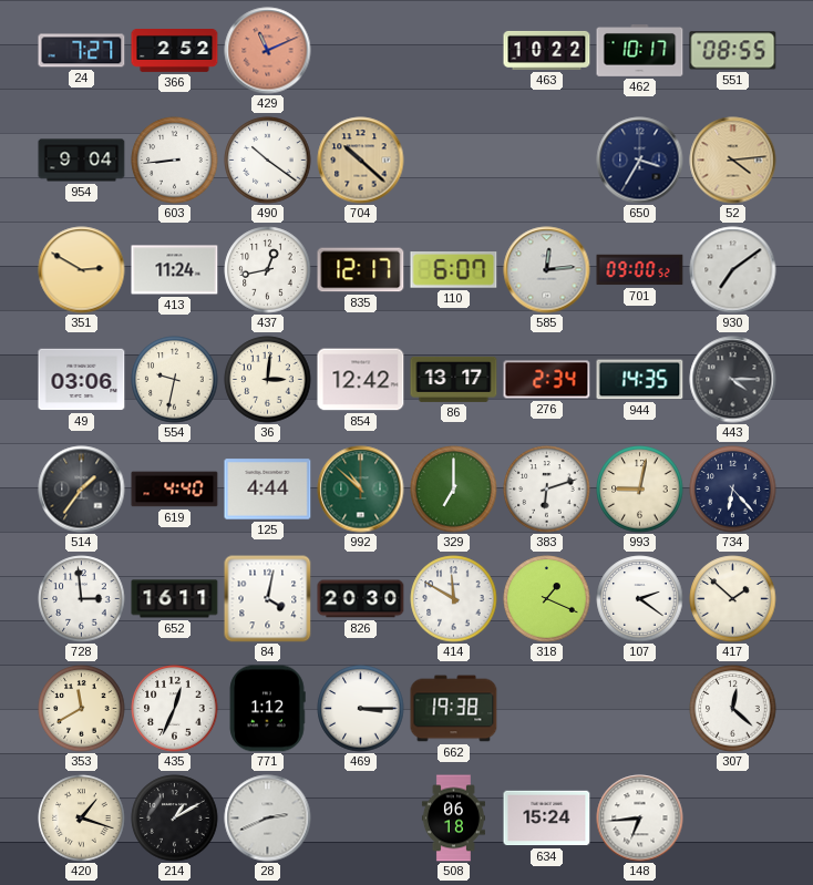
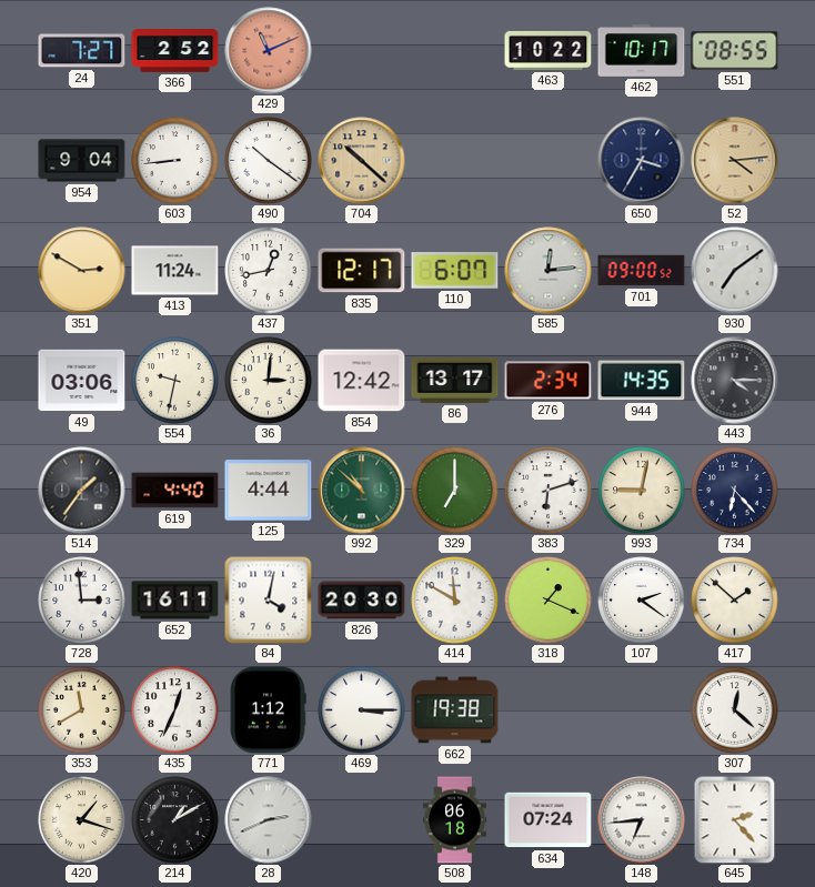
634: 15:24 -> 07:24 (549, 820)
645: none -> 2:23 (735, 820)
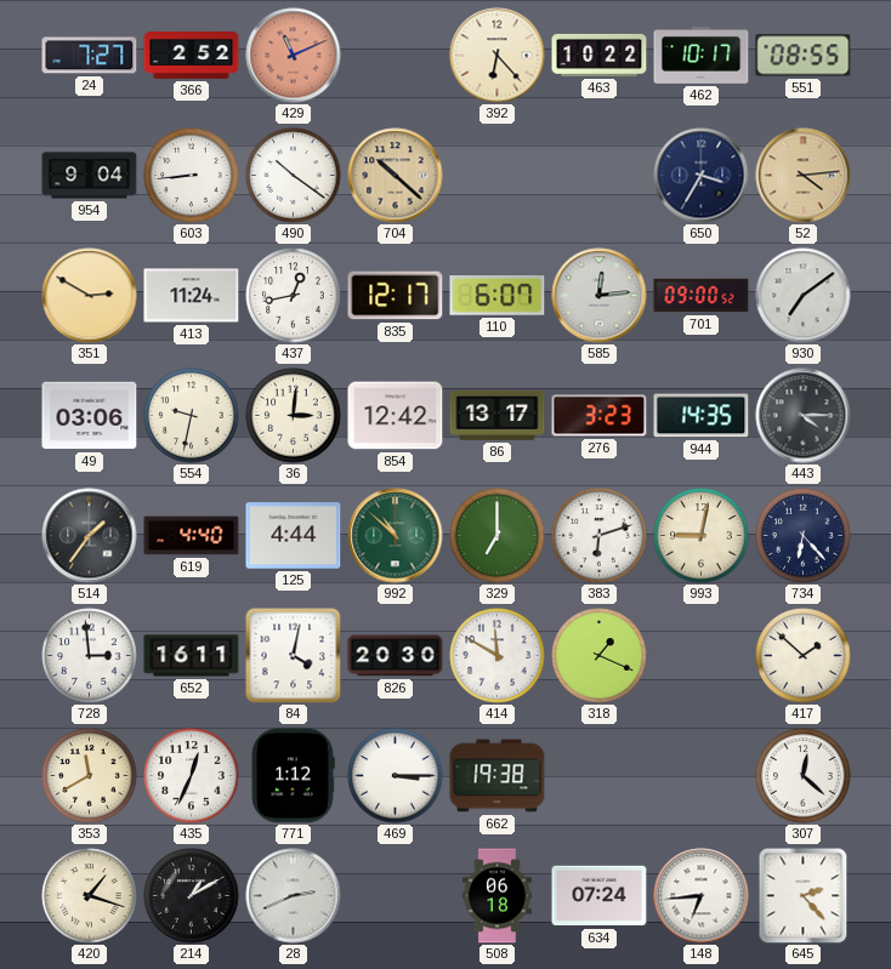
392: none -> 6:23 (498, 56)
276: 2:34 -> 3:23 (600, 416)
107: 2:21 -> none (642, 601)
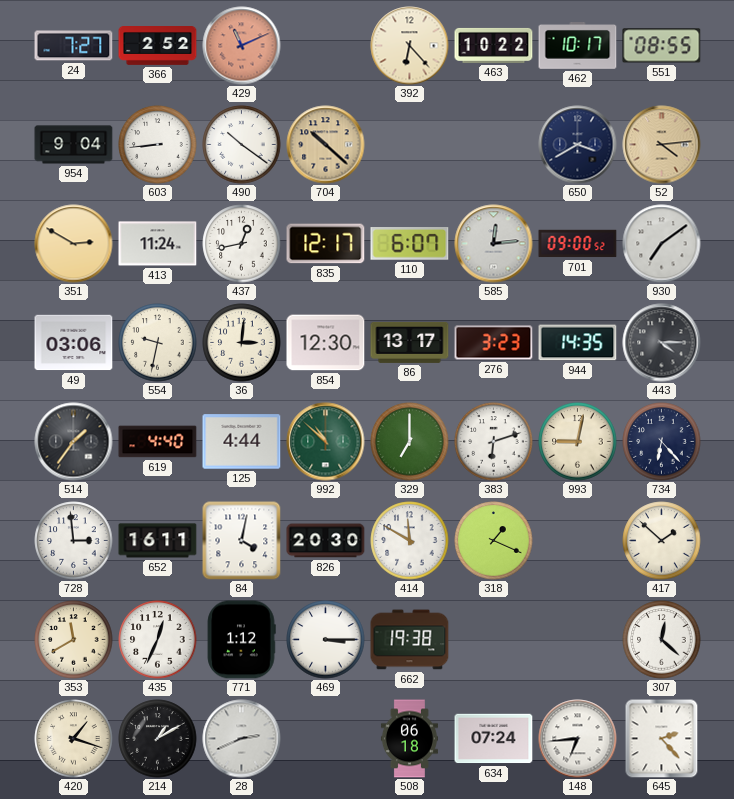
650: 3:35 -> 3:40 (578, 145)
854: 12:42 -> 12:30 (326, 343)
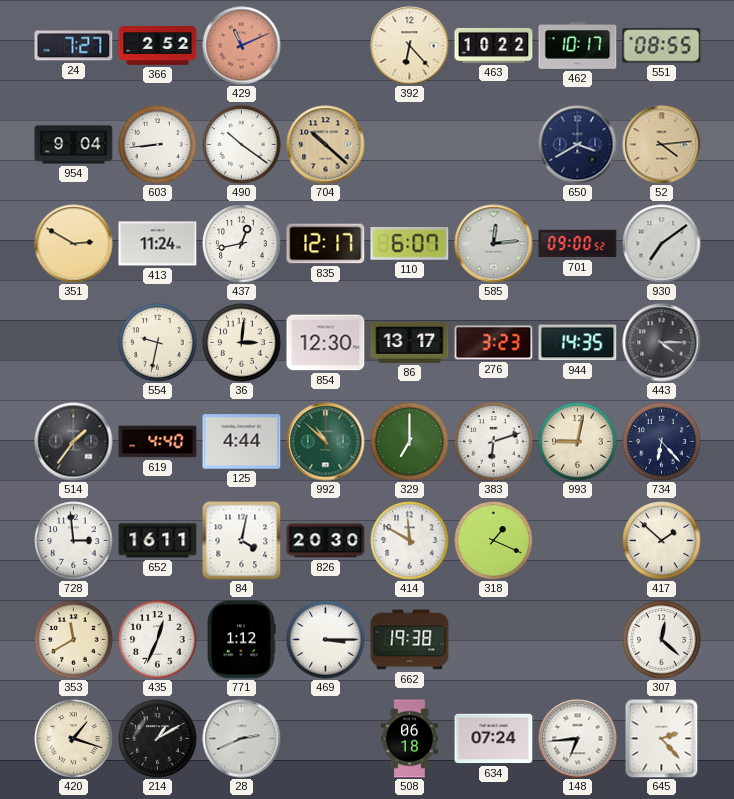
49: 03:06 -> none (74, 343)
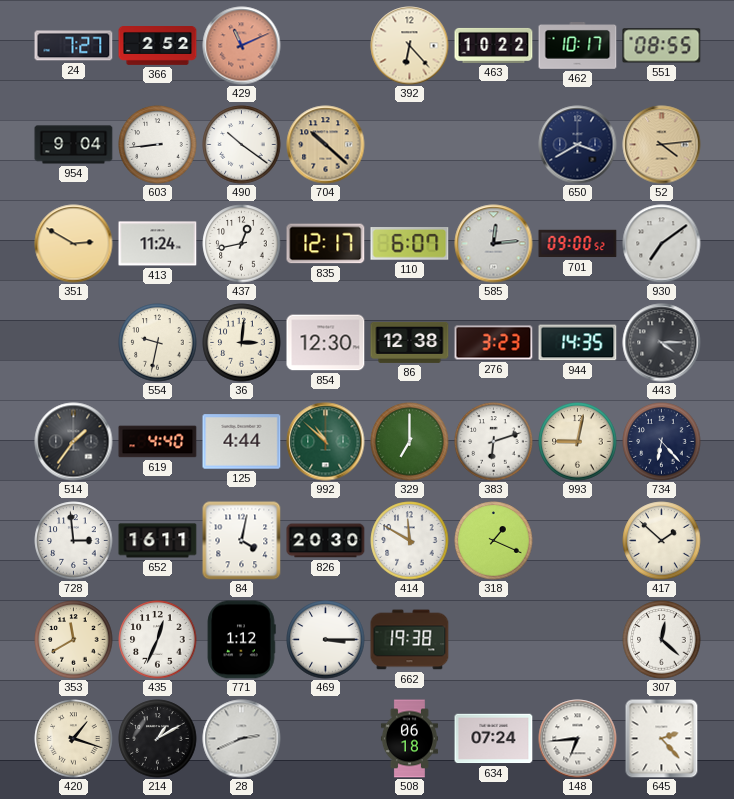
86: 13:17 -> 12:38 (410, 342)
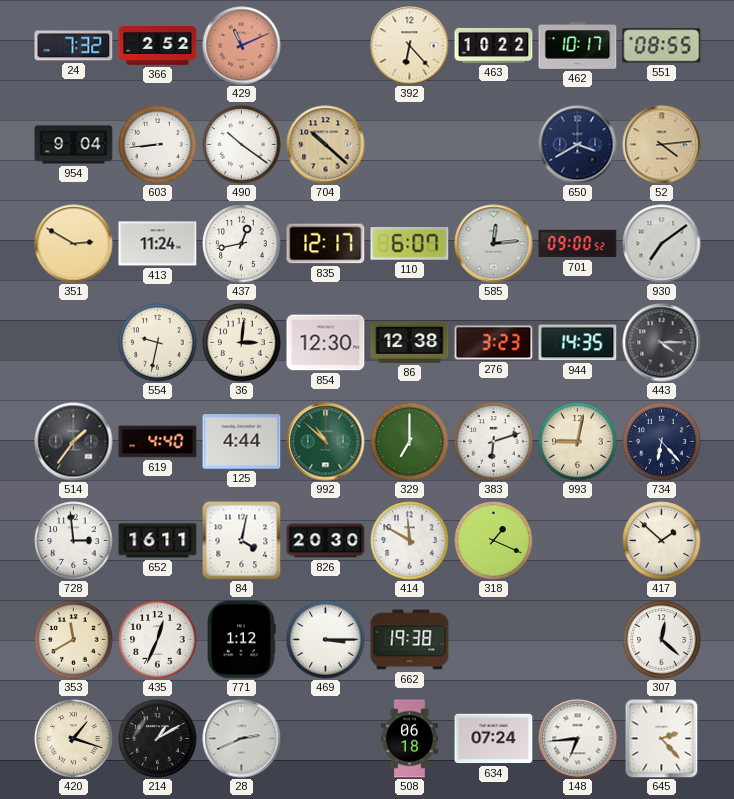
24: 7:27 -> 7:32 (74, 46)
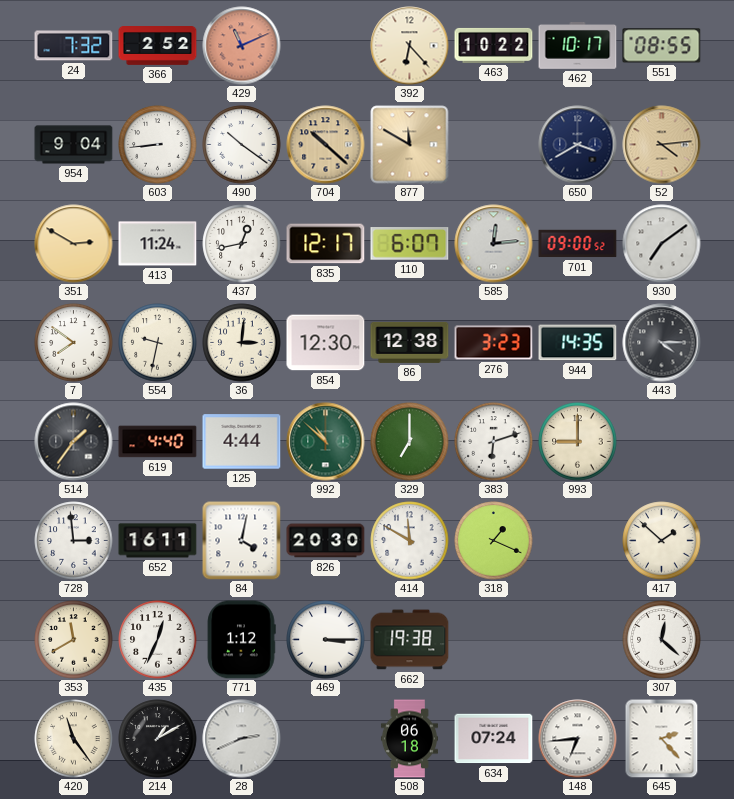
877: none -> 11:50 (410, 145)
7: none -> 7:51 (74, 343)
993: 9:02 -> 9:00 (578, 442)
734: 6:23 -> none (662, 442)
420: 1:18 -> 11:24 (74, 739)
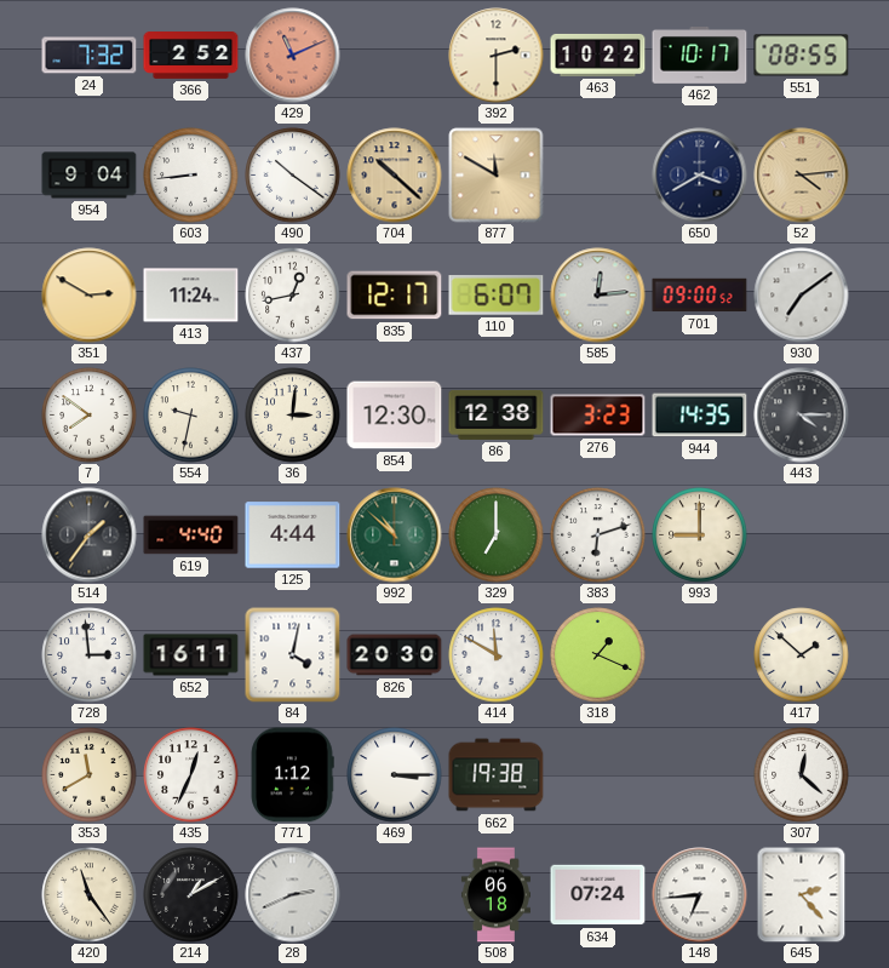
392: 6:23 -> 2:30 (497, 56)
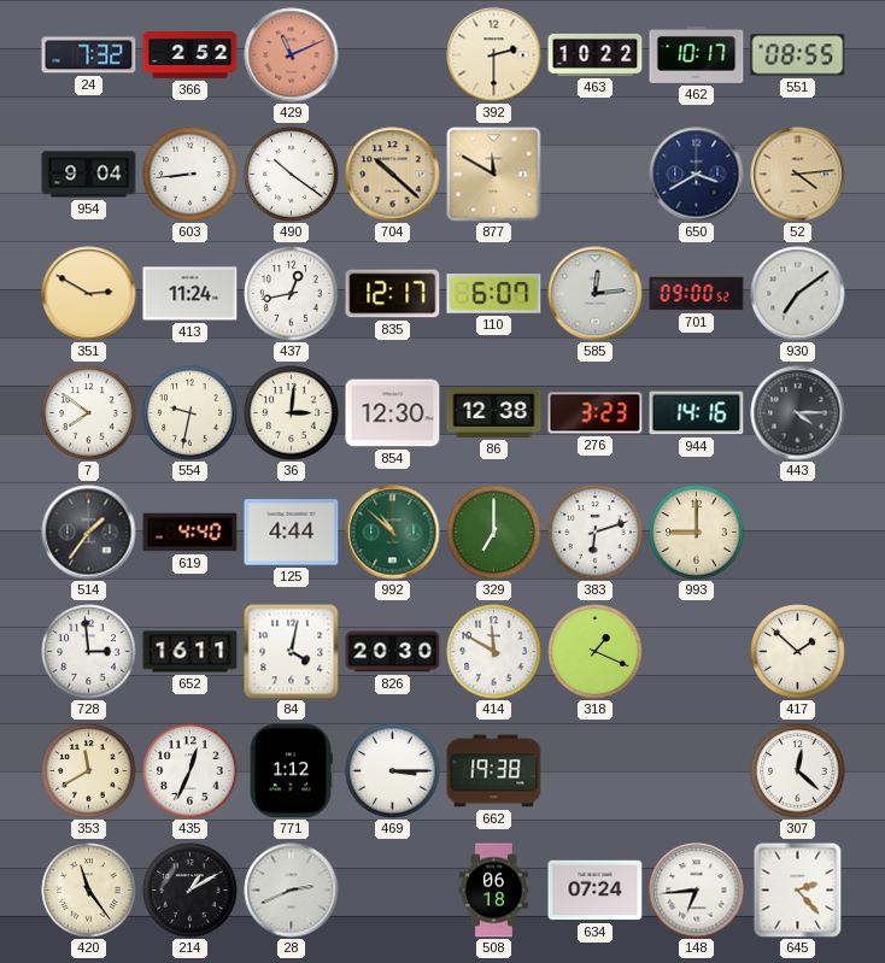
944: 14:35 -> 14:16 (697, 413)
